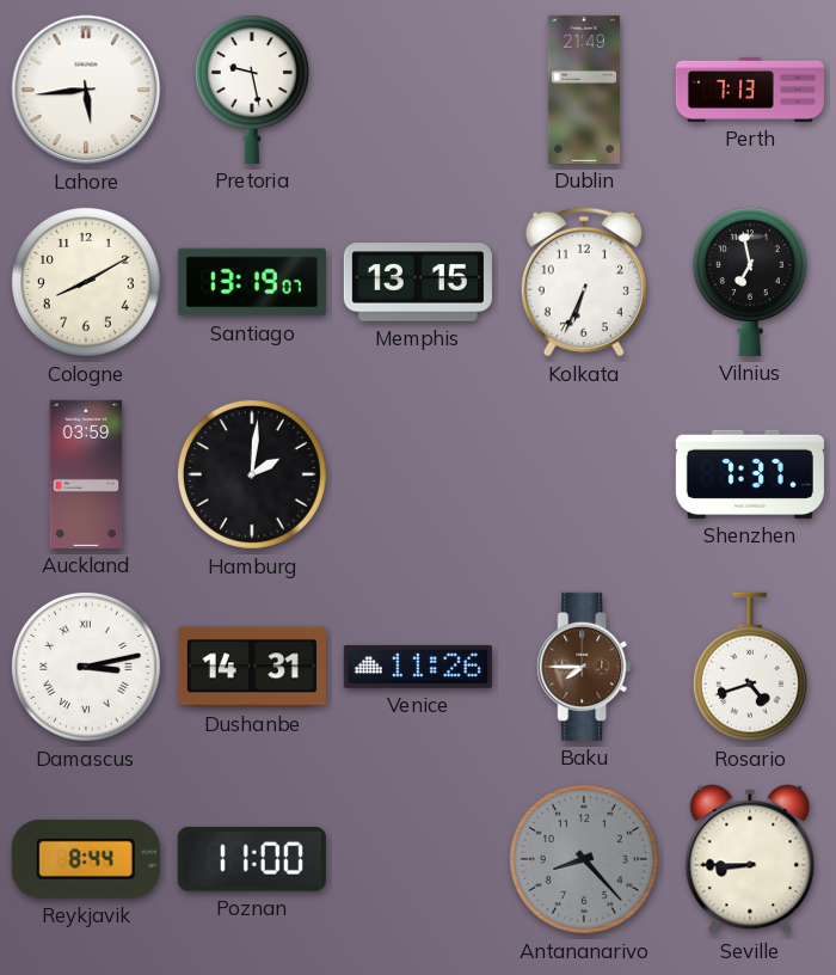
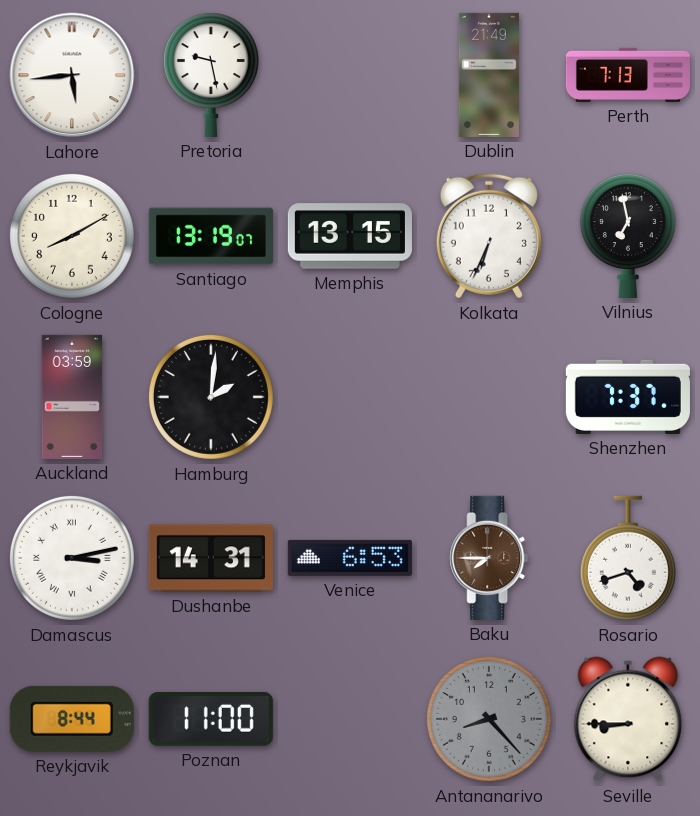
Venice: 11:26 -> 6:53 (350, 558)
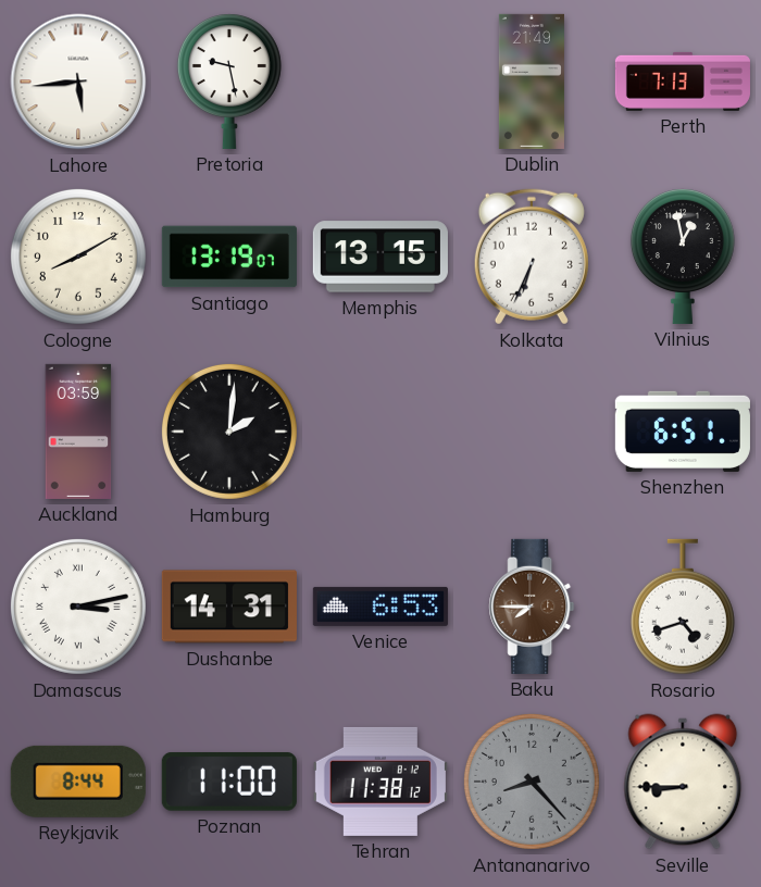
Vilnius: 6:58 -> 12:58 (683, 257)
Shenzhen: 7:37 -> 6:51 (683, 432)
Tehran: none -> 11:38 (380, 782)
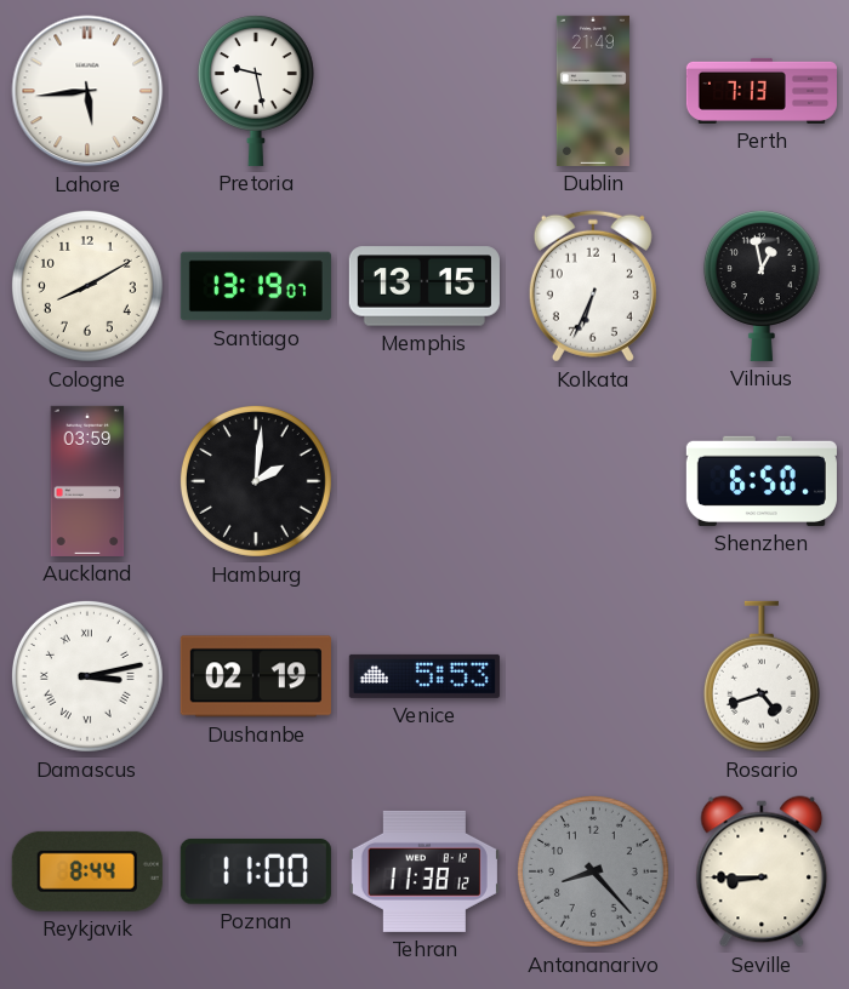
Shenzhen: 6:51 -> 6:50 (762, 481)
Dushanbe: 14:31 -> 02:19 (256, 676)
Venice: 6:53 -> 5:53 (424, 676)
Baku: 7:45 -> none (532, 607)
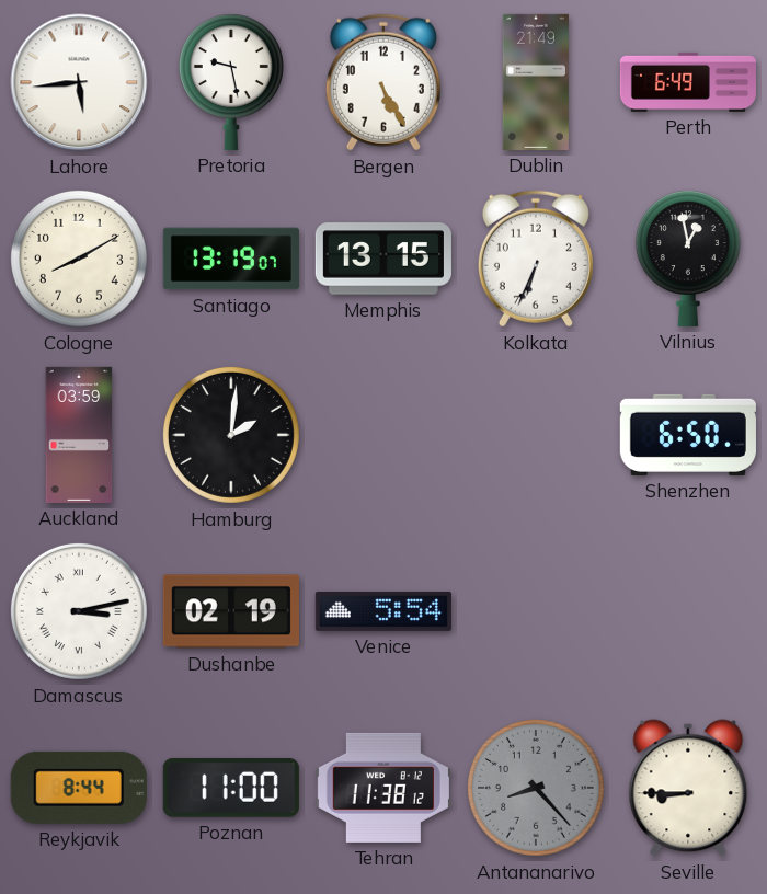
Bergen: none -> 5:25 (383, 82)
Perth: 7:13 -> 6:49 (688, 82)
Venice: 5:53 -> 5:54 (383, 611)
Rosario: 4:42 -> none (762, 676)
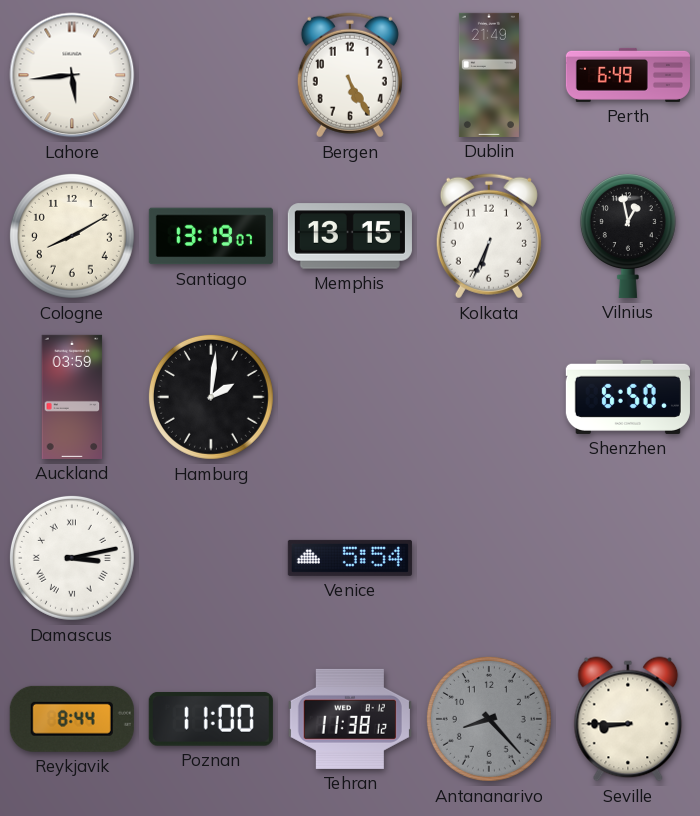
Pretoria: 9:28 -> none (231, 82)
Dushanbe: 02:19 -> none (231, 611)
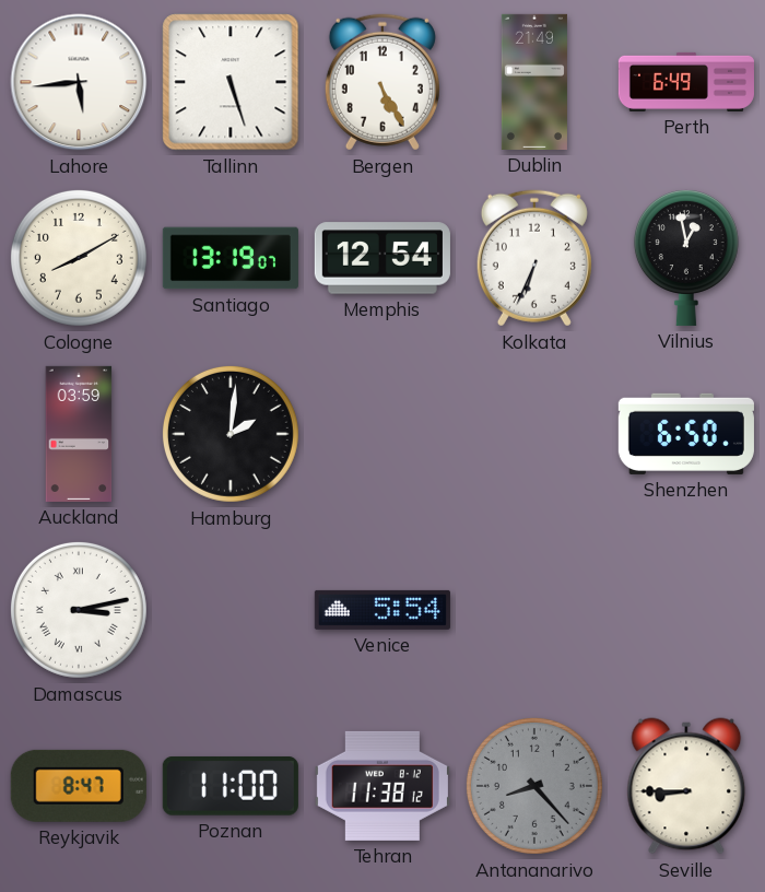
Tallinn: none -> 5:27 (231, 82)
Memphis: 13:15 -> 12:54 (382, 258)
Reykjavik: 8:44 -> 8:47 (79, 786)
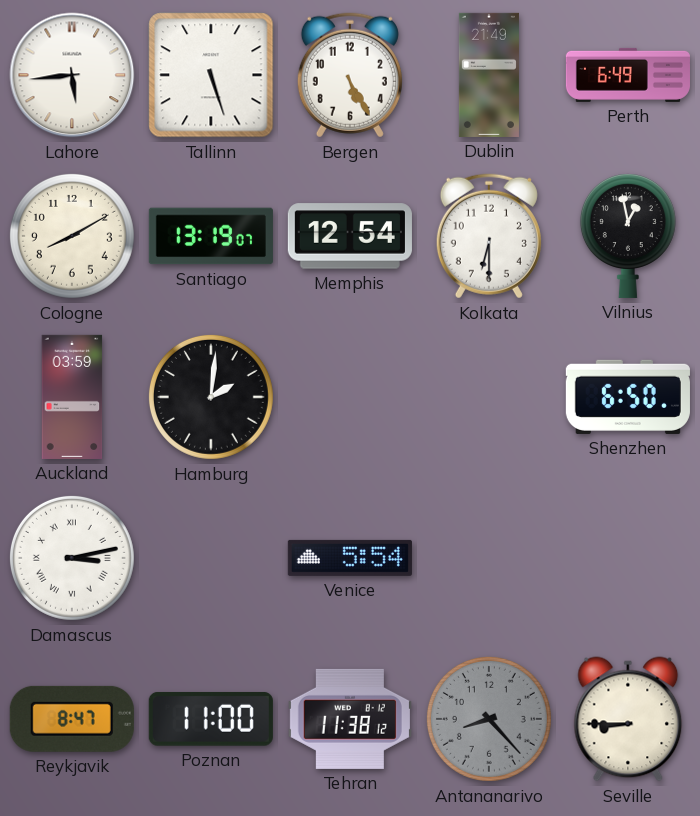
Kolkata: 6:34 -> 6:30 (489, 236)
